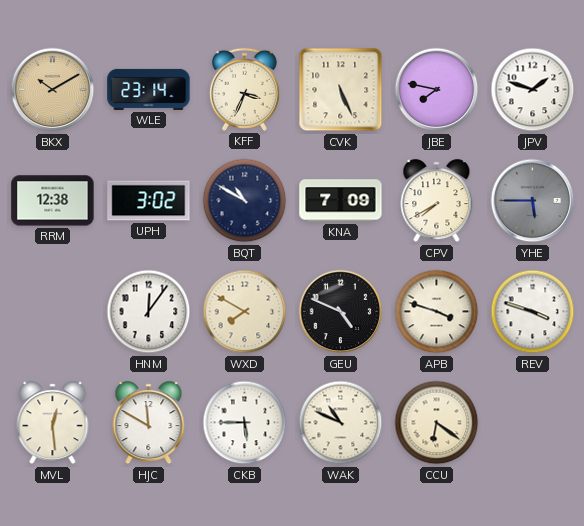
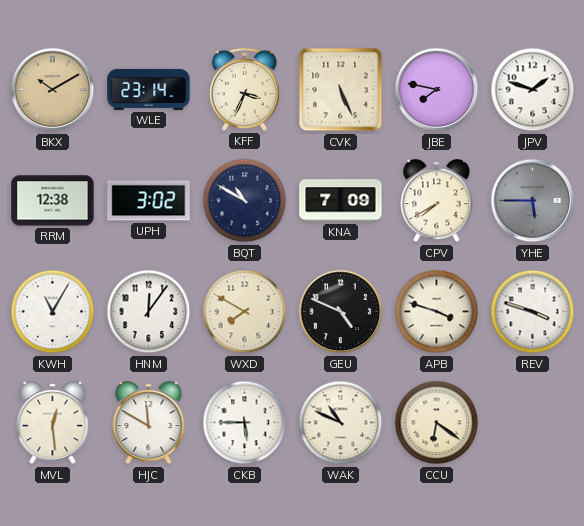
KWH: none -> 11:05 (53, 312)
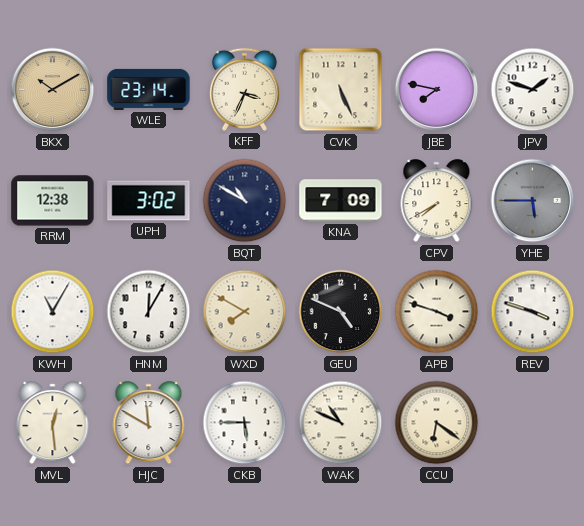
HNM: 12:06 -> 12:05 (149, 312)
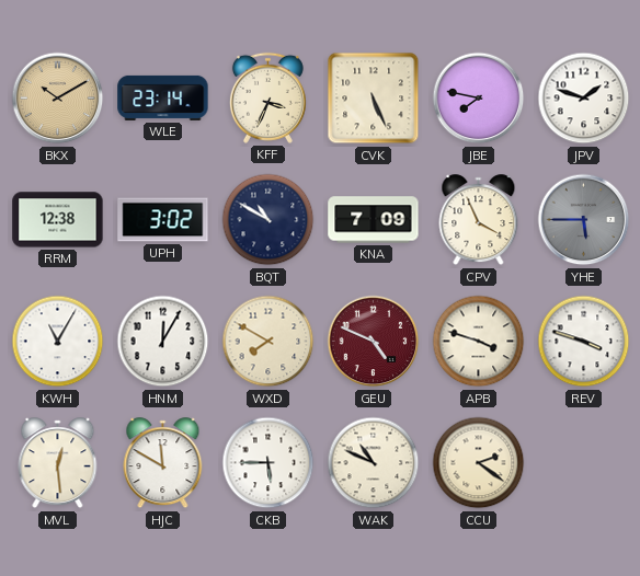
CPV: 7:40 -> 3:56 (479, 220)
GEU dial: black -> burgundy (374, 342)
CCU: 6:21 -> 2:21 (479, 463)
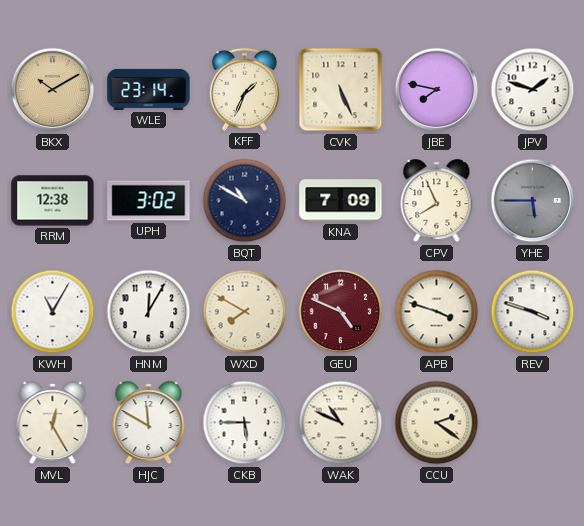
KFF: 3:34 -> 1:34 (244, 89)
CPV: 3:56 -> 7:56 (437, 201)
MVL: 12:29 -> 12:25 (53, 423)
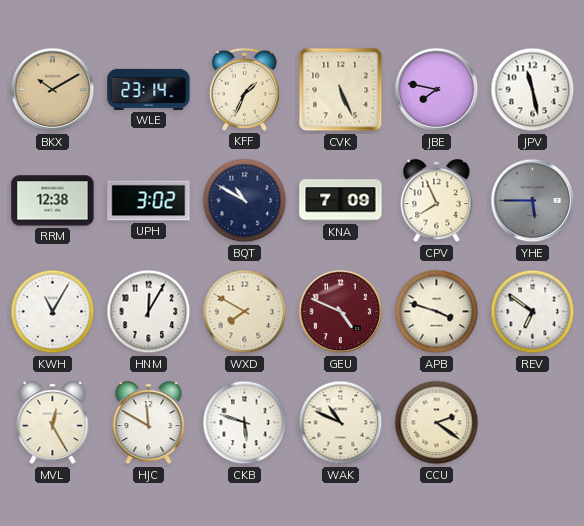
JPV: 1:48 -> 11:28 (533, 90)
REV: 3:48 -> 6:51 (533, 312)
CKB: 5:45 -> 5:48 (245, 423)
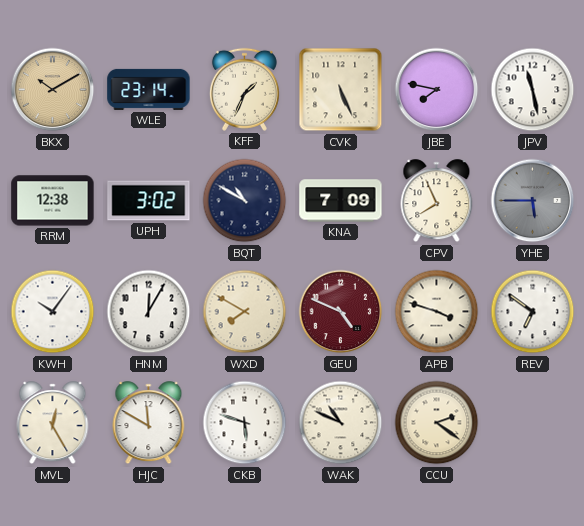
KWH: 11:05 -> 10:06 (53, 312)
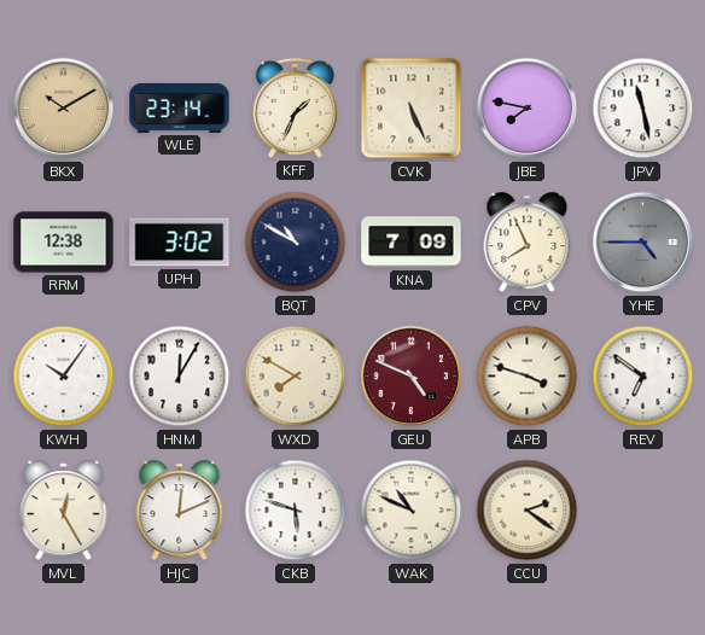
YHE: 5:45 -> 4:45 (643, 243)
HJC: 11:50 -> 12:11 (180, 511)
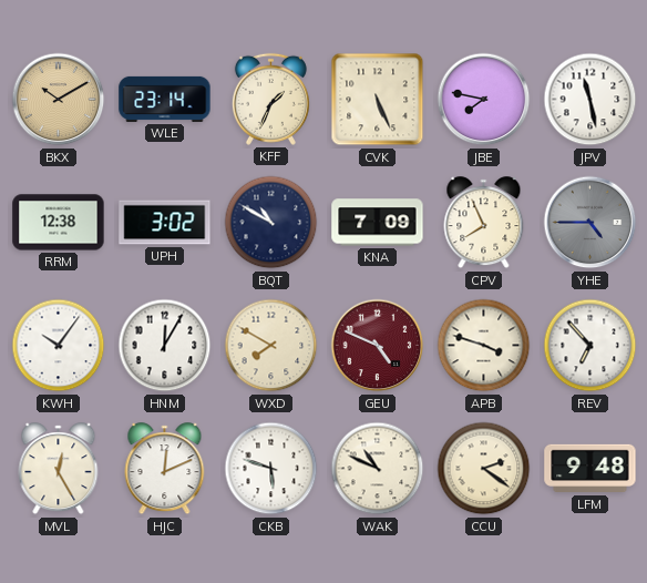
REV: 6:51 -> 6:53 (590, 346)
LFM: none -> 9:48 (590, 469)
